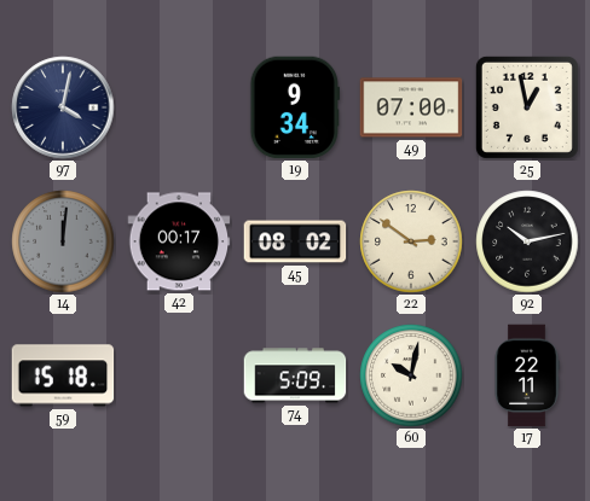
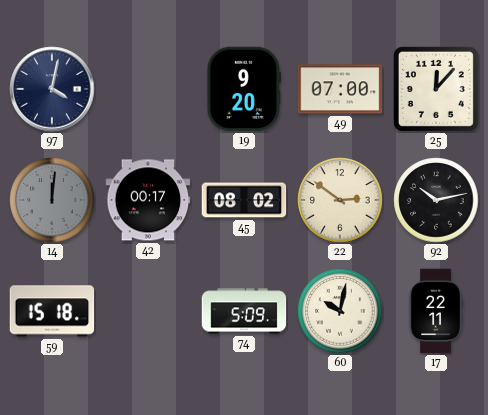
19: 9:34 -> 9:20 (243, 89)
25: 12:58 -> 12:07 (436, 89)
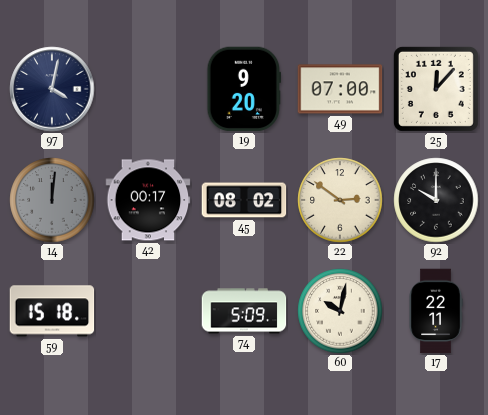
92: 10:13 -> 10:00 (436, 200)
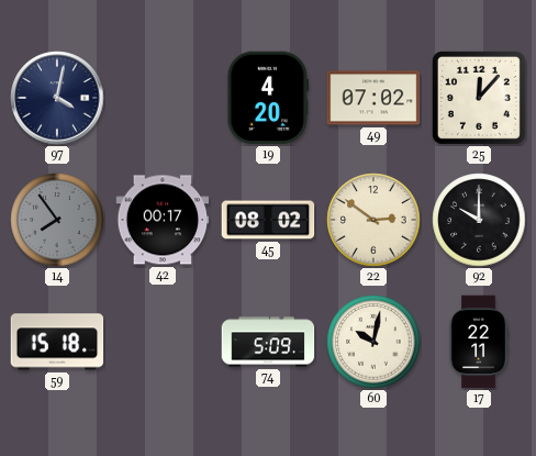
19: 9:20 -> 4:20 (267, 98)
49: 07:00 -> 07:02 (373, 98)
14: 12:01 -> 7:54 (57, 220)
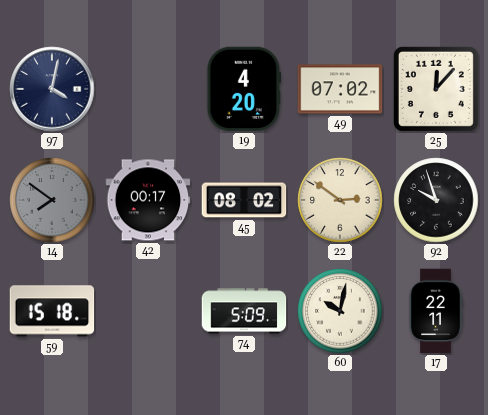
14: 7:54 -> 7:51 (52, 200)
92: 10:00 -> 9:57 (436, 200)
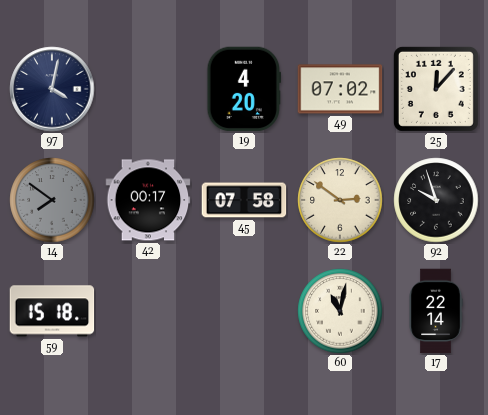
45: 08:02 -> 07:58 (244, 200)
74: 5:09 -> none (244, 311)
60: 10:02 -> 11:02 (340, 311)
17: 22:11 -> 22:14 (436, 311)
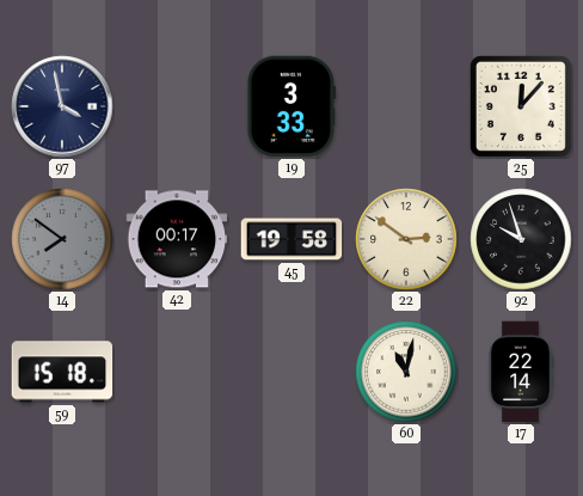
97: 4:02 -> 3:58 (62, 106)
19: 4:20 -> 3:33 (290, 106)
49: 07:02 -> none (340, 89)
45: 07:58 -> 19:58 (291, 239)
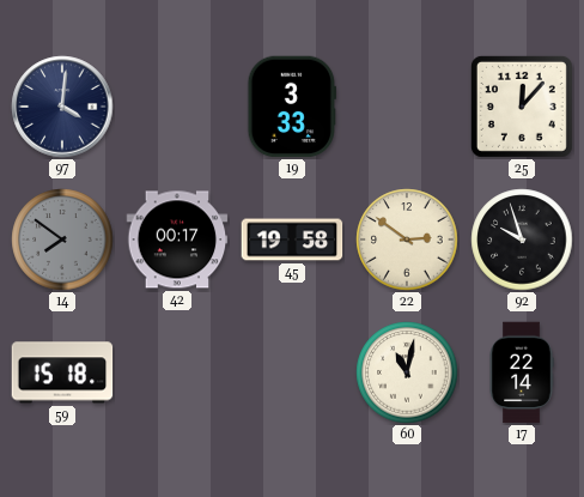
97: 3:58 -> 4:01 (62, 107)
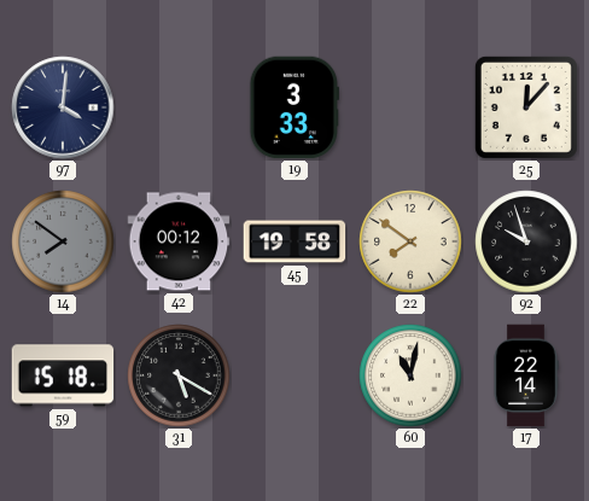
42: 00:17 -> 00:12 (179, 241)
22: 2:51 -> 7:51 (410, 241)
31: none -> 5:20 (179, 375)
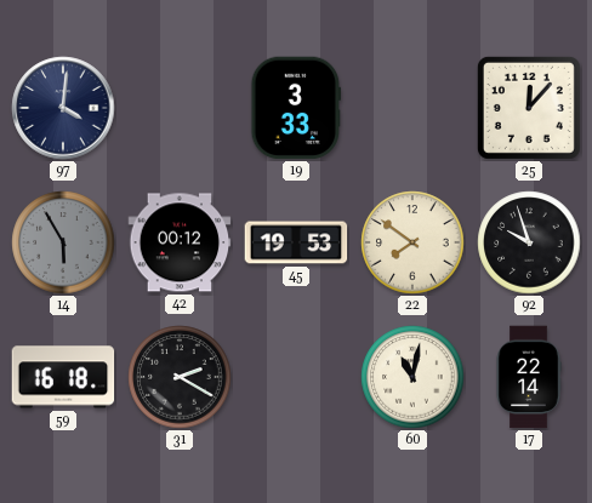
14: 7:51 -> 5:55 (63, 242)
45: 19:58 -> 19:53 (296, 242)
59: 15:18 -> 16:18 (63, 377)
31: 5:20 -> 2:20 (180, 377)
